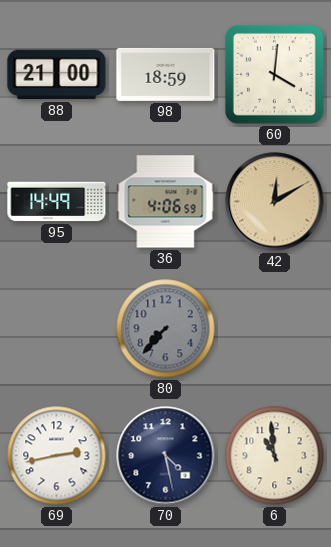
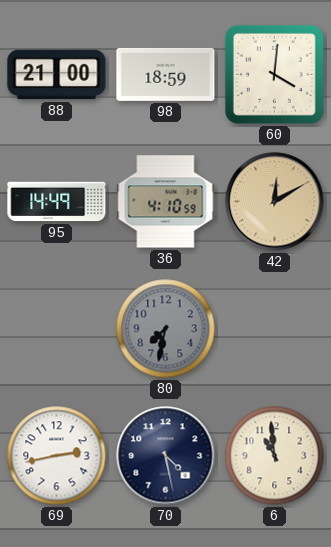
36: 4:06 -> 4:10 (166, 202)
80: 7:37 -> 7:32 (166, 329)
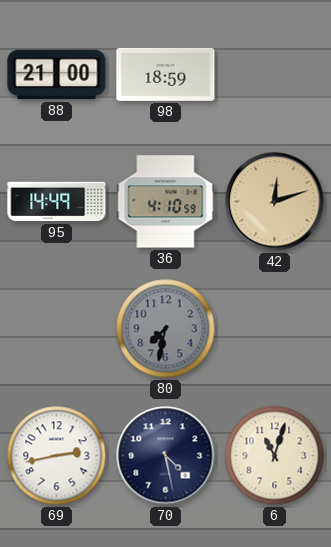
60: 4:01 -> none (274, 74)
42: 12:10 -> 12:12 (275, 202)
6: 10:59 -> 11:03 (275, 456)
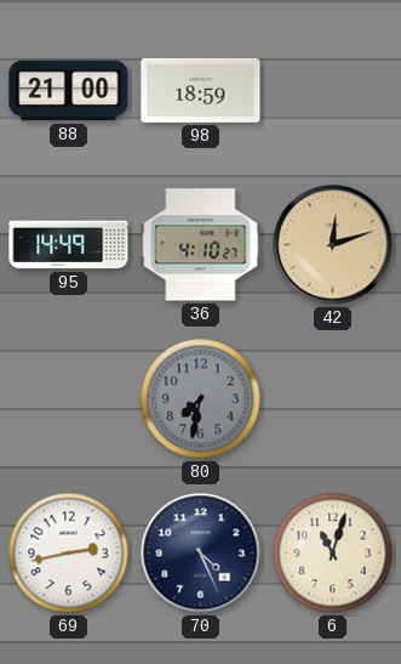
36: 4:10:59 -> 4:10:27 (201, 245)
70: 4:28 -> 4:26 (201, 554)
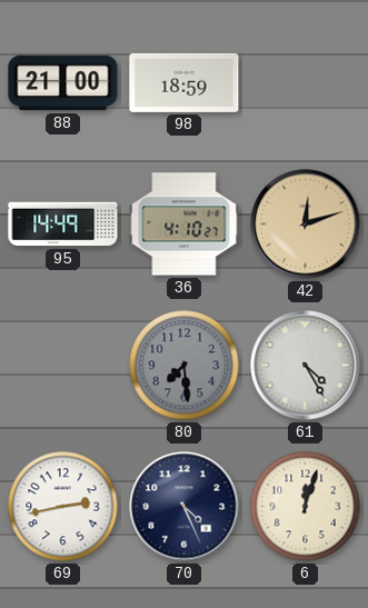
80: 7:32 -> 7:29 (185, 366)
61: none -> 4:25 (306, 366)
6: 11:03 -> 12:03 (306, 507)
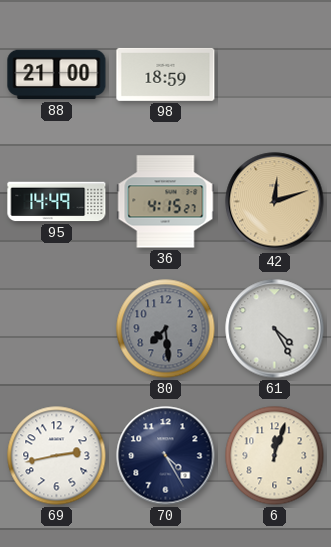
36: 4:10 -> 4:15 (166, 202)
70: 4:26 -> 4:25 (166, 456)
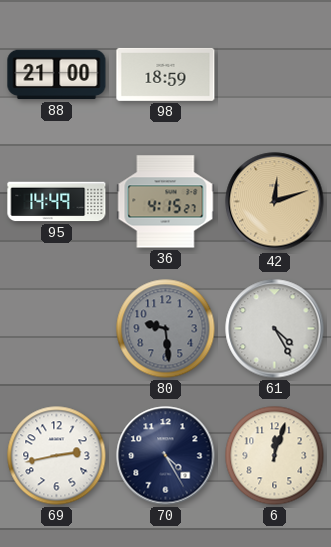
80: 7:29 -> 9:29 (166, 329)
